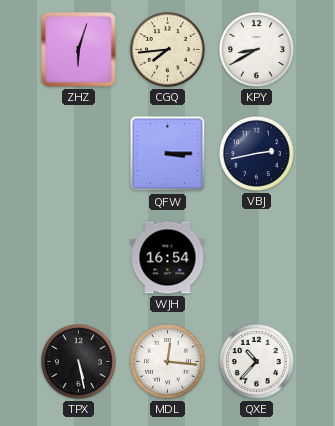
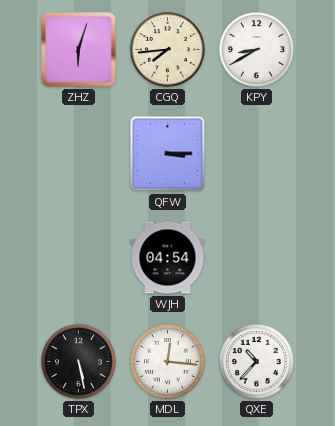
VBJ: 2:43 -> none (256, 153)
WJH: 16:54 -> 04:54 (168, 258)
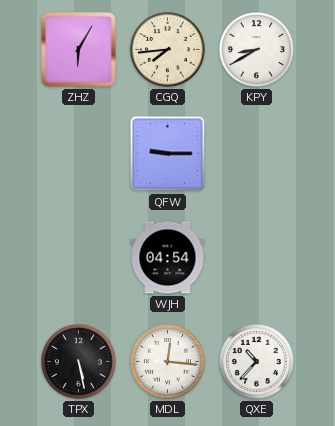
ZHZ: 6:03 -> 6:05 (79, 50)
QFW: 3:15 -> 9:15 (168, 154)
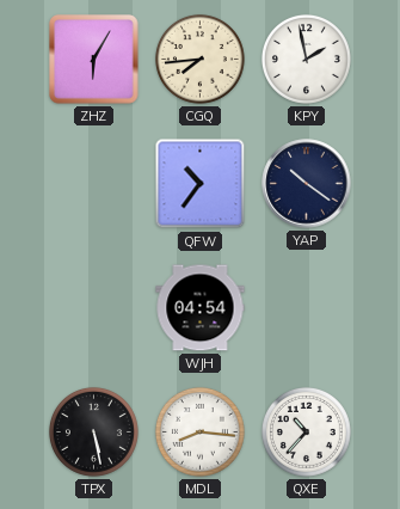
KPY: 8:40 -> 1:58 (306, 59)
QFW: 9:15 -> 10:36 (201, 184)
YAP: none -> 10:21 (307, 184)
MDL: 12:16 -> 8:16 (199, 431)
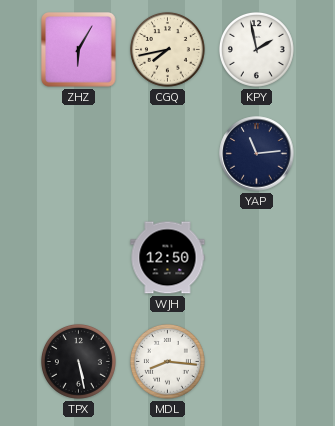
CGQ: 7:44 -> 7:43 (167, 49)
QFW: 10:36 -> none (201, 184)
YAP: 10:21 -> 11:14 (257, 154)
WJH: 04:54 -> 12:50 (168, 258)
QXE: 10:37 -> none (306, 431)
